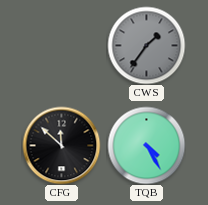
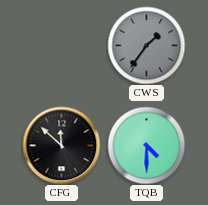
TQB: 4:25 -> 4:30 (146, 145)
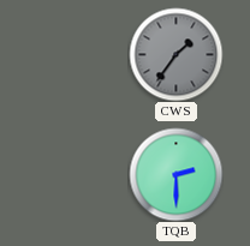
CFG: 11:52 -> none (61, 145)
TQB: 4:30 -> 2:30 (175, 174)
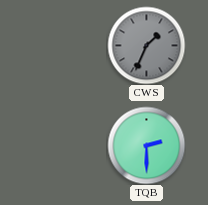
CWS: 1:36 -> 1:34 (146, 45)
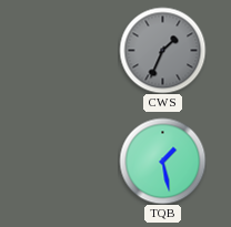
TQB: 2:30 -> 1:28 (162, 161)
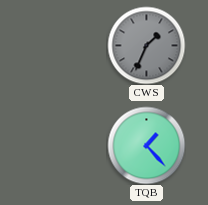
TQB: 1:28 -> 1:23 (146, 145)
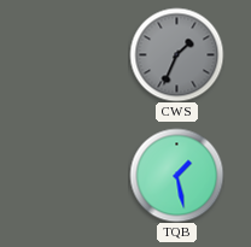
TQB: 1:23 -> 1:28 (176, 175)
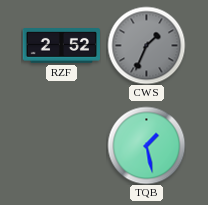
RZF: none -> 2:52 (61, 46)
